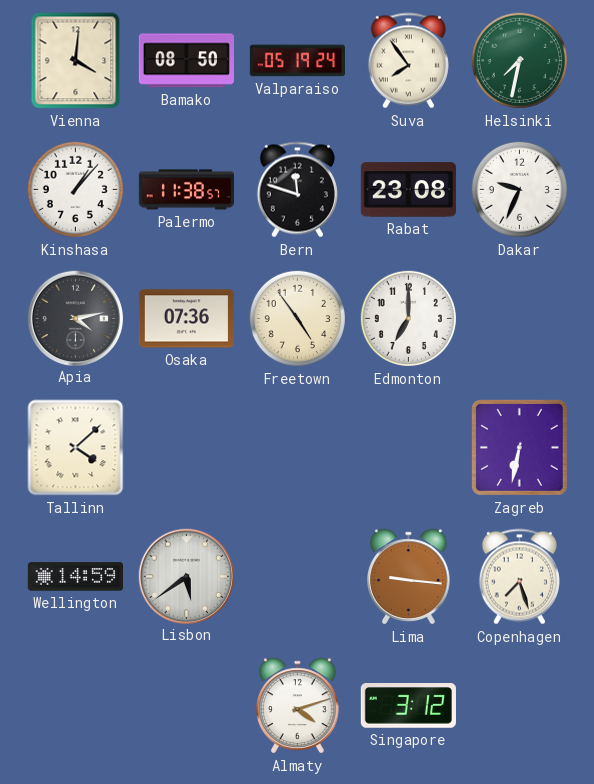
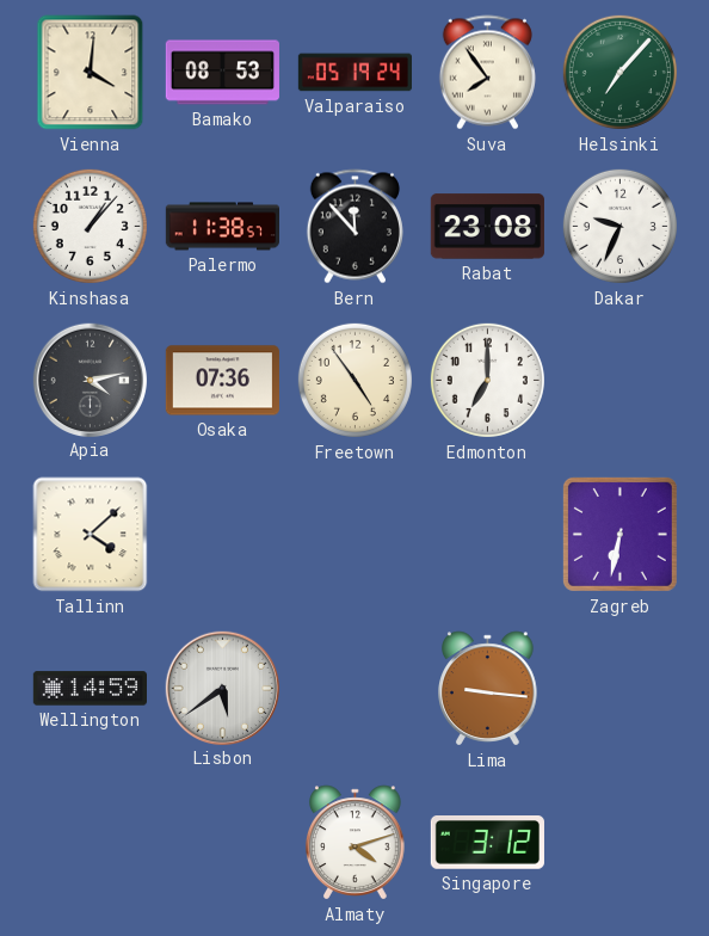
Bamako: 08:50 -> 08:53 (222, 73)
Helsinki: 7:32 -> 7:07 (619, 72)
Bern: 11:48 -> 11:53 (354, 227)
Copenhagen: 7:27 -> none (519, 577)
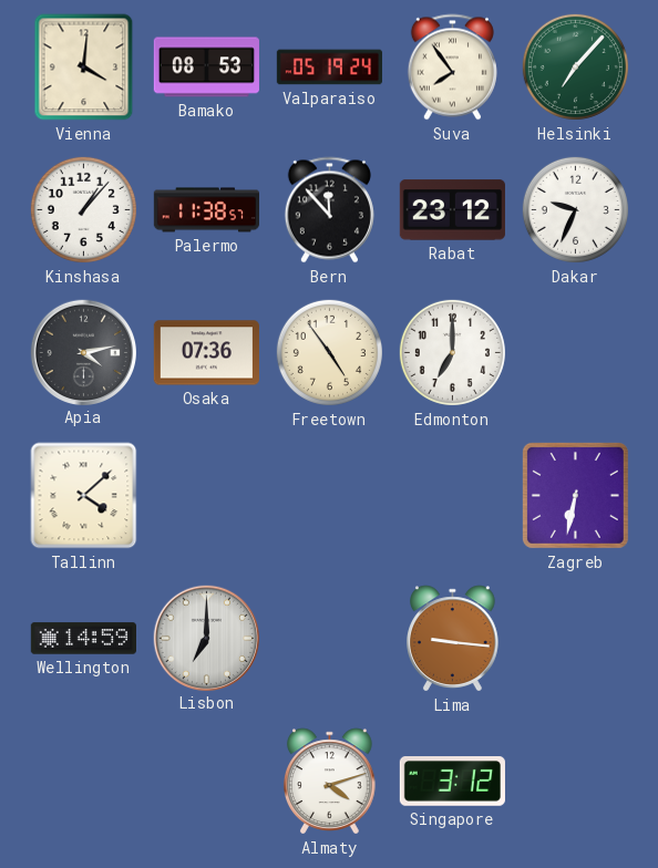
Rabat: 23:08 -> 23:12 (452, 210)
Lisbon: 5:39 -> 7:00 (206, 638)
